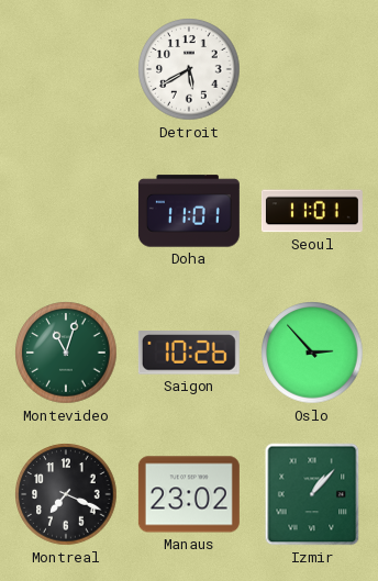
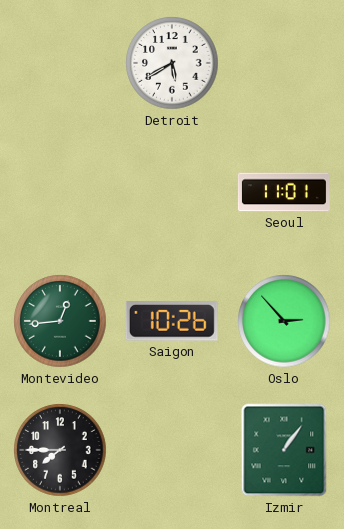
Doha: 11:01 -> none (189, 211)
Montevideo: 11:03 -> 12:44 (60, 321)
Montreal: 7:19 -> 7:45 (60, 450)
Manaus: 23:02 -> none (189, 494)
Izmir: 1:07 -> 1:06 (284, 450)
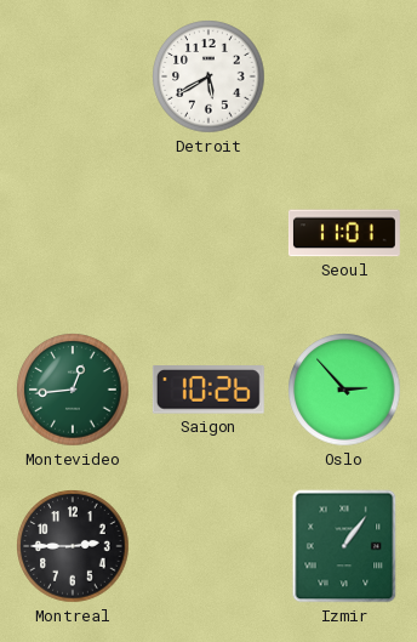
Montreal: 7:45 -> 2:45 (73, 546)
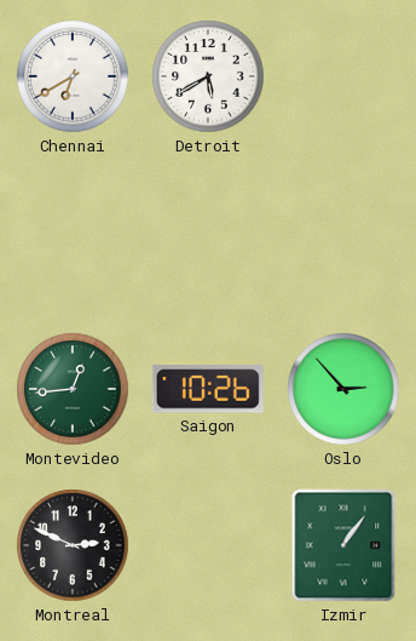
Chennai: none -> 6:40 (73, 76)
Seoul: 11:01 -> none (344, 233)
Montreal: 2:45 -> 2:49 (73, 545)
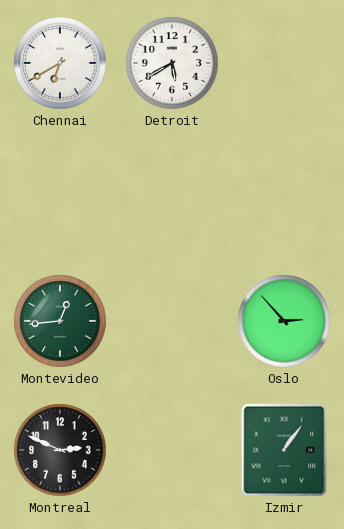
Saigon: 10:26 -> none (208, 390)
